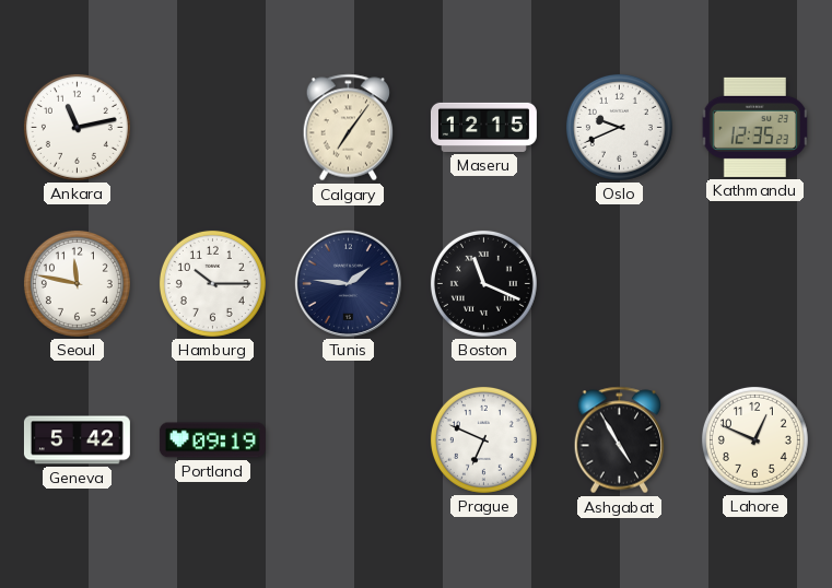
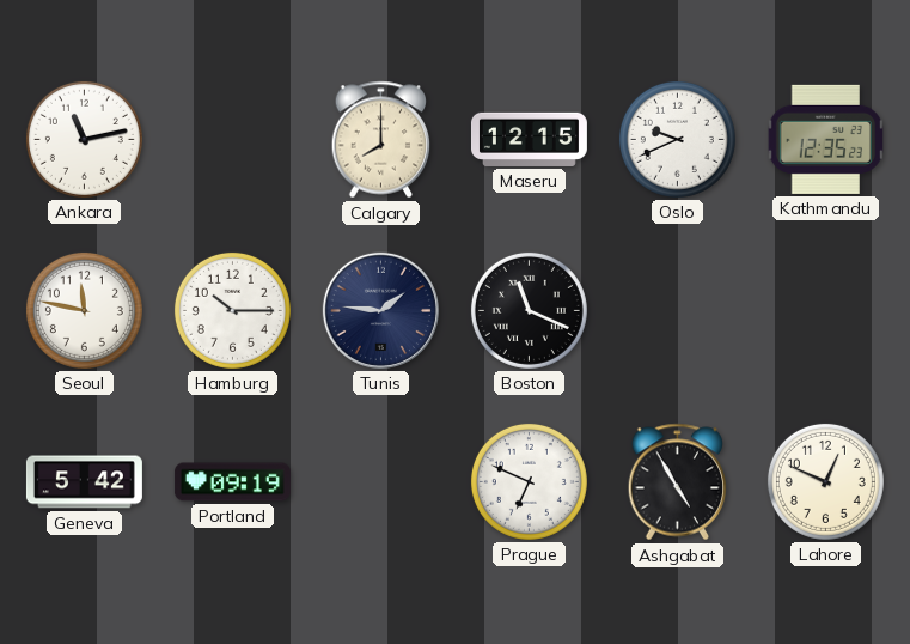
Calgary: 7:06 -> 8:00 (381, 140)
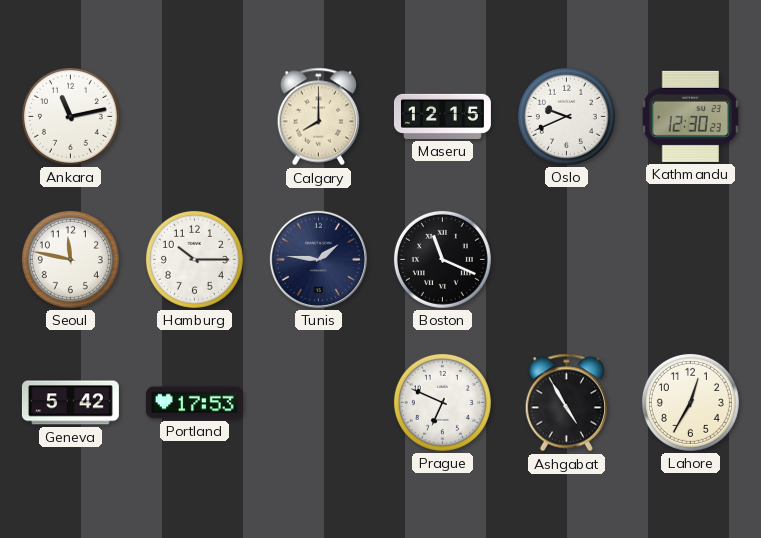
Kathmandu: 12:35 -> 12:30 (690, 116)
Portland: 09:19 -> 17:53 (194, 403)
Lahore: 12:49 -> 12:35 (690, 402)
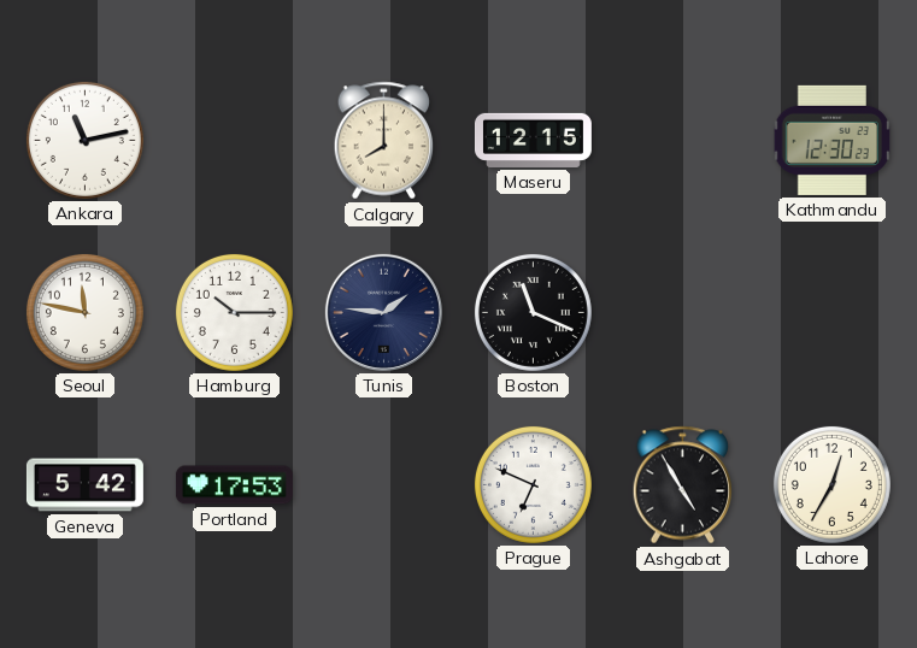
Oslo: 9:41 -> none (566, 116)
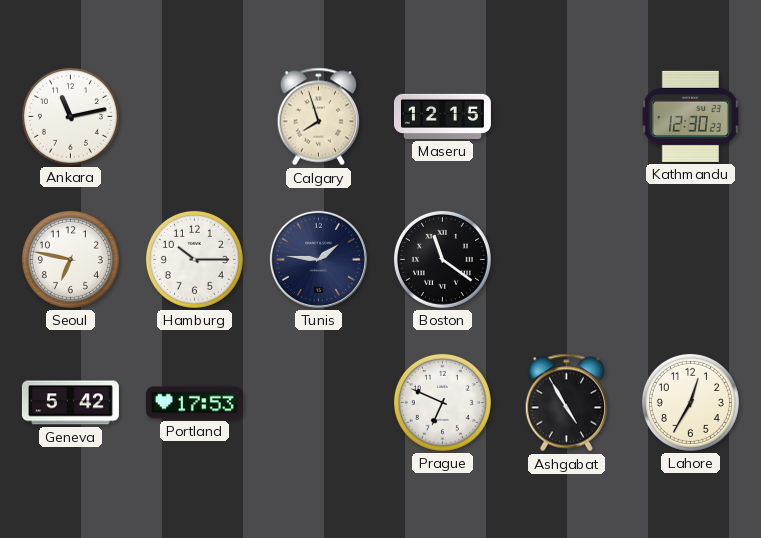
Calgary: 8:00 -> 7:57 (319, 117)
Seoul: 11:47 -> 6:47 (70, 259)
Boston: 11:19 -> 11:21 (442, 259)
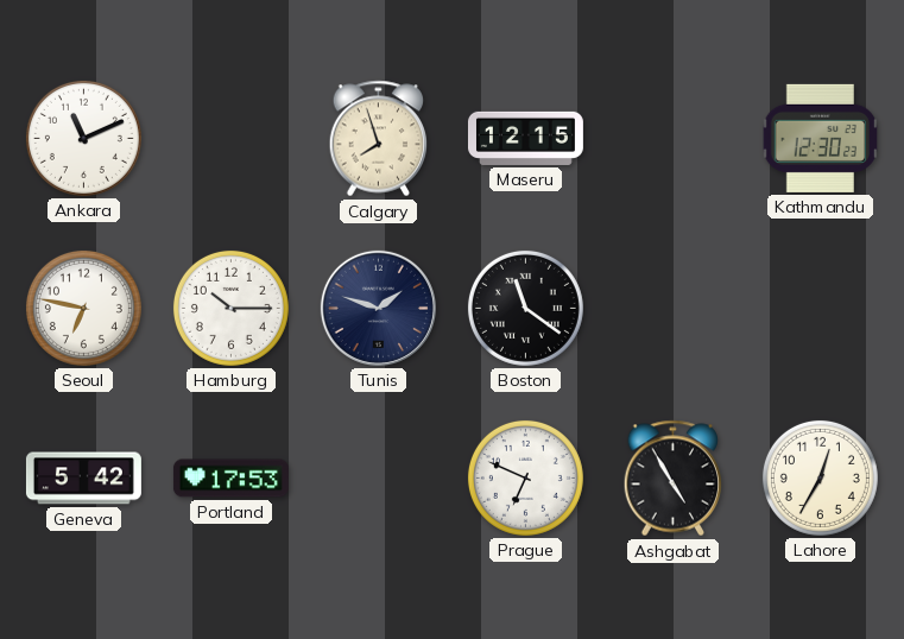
Ankara: 11:13 -> 11:11 (83, 138)
Tunis: 1:46 -> 1:48 (378, 308)
